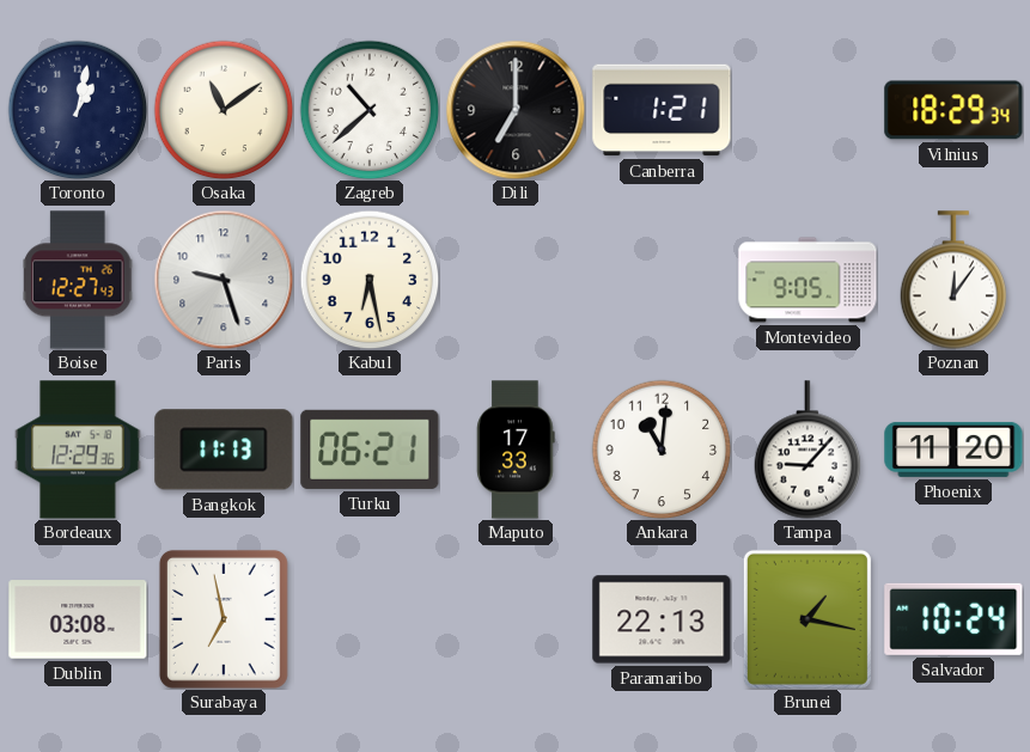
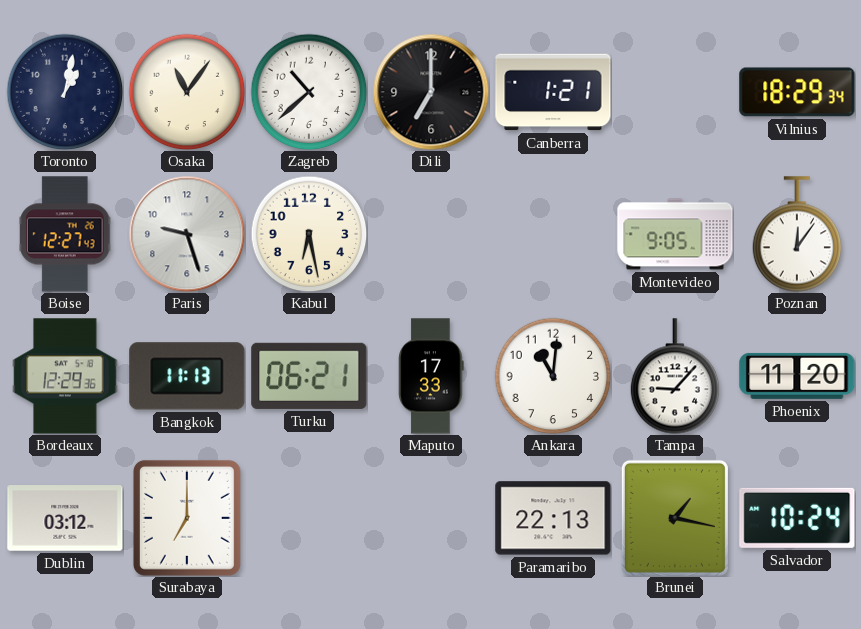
Osaka: 11:09 -> 11:06 (187, 92)
Dublin: 03:08 -> 03:12 (65, 518)
Surabaya: 6:58 -> 7:00 (187, 518)
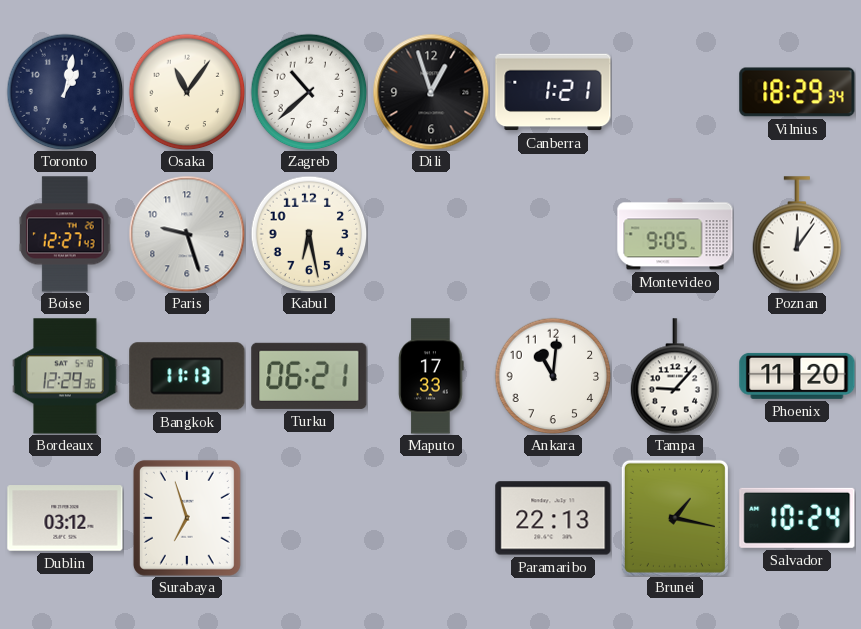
Dili: 7:00 -> 12:57 (431, 92)
Surabaya: 7:00 -> 6:57 (187, 518)
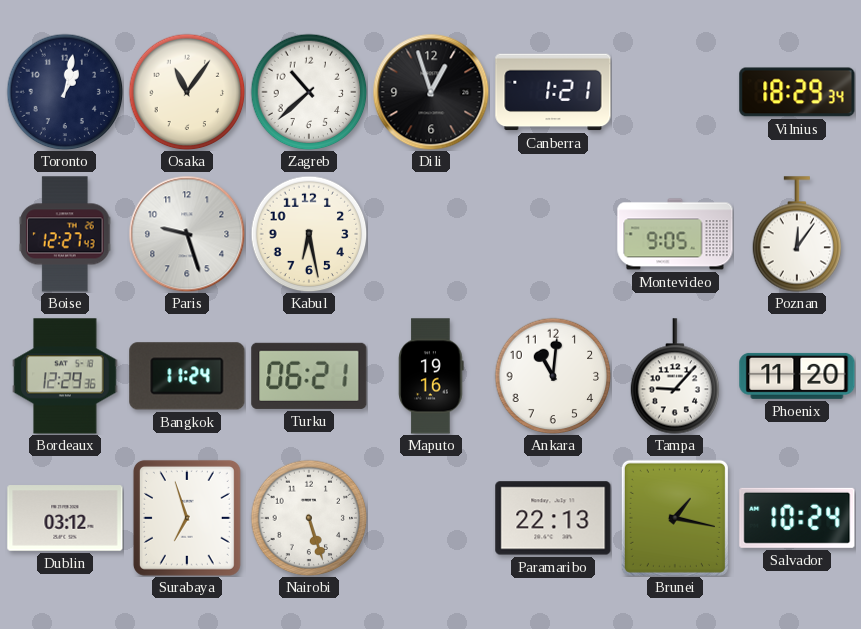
Bangkok: 11:13 -> 11:24 (187, 376)
Maputo: 17:33 -> 19:16 (431, 376)
Nairobi: none -> 5:27 (309, 518)
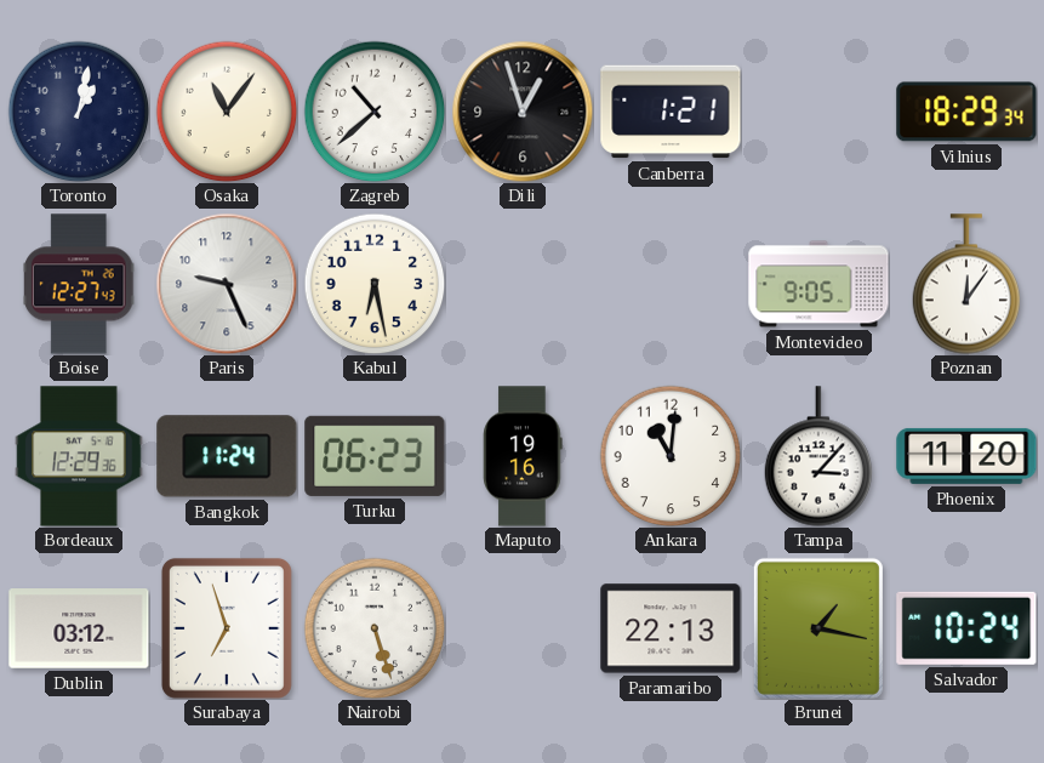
Paris: 9:27 -> 9:26 (227, 284)
Turku: 06:21 -> 06:23 (375, 456)
Tampa: 9:07 -> 3:07 (818, 456)
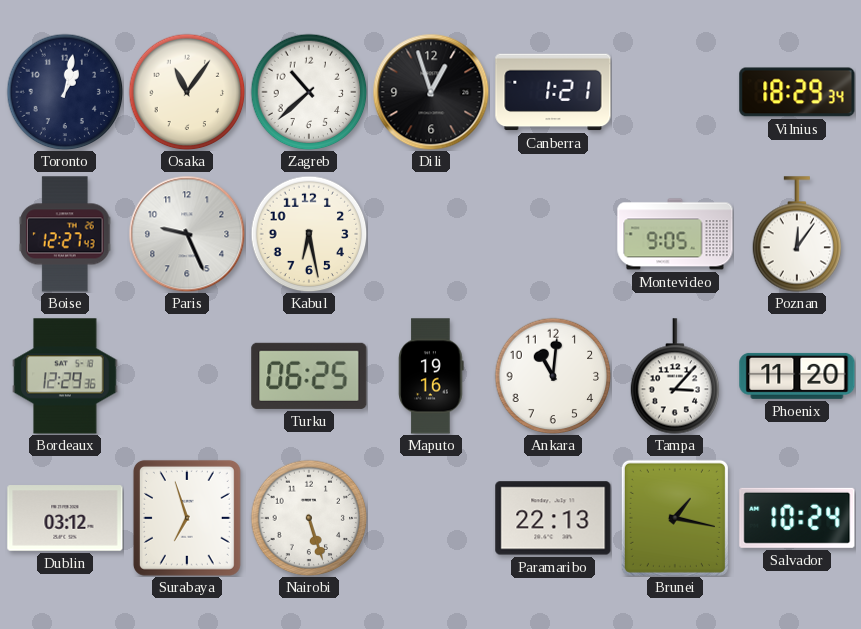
Bangkok: 11:24 -> none (227, 456)
Turku: 06:23 -> 06:25 (309, 376)
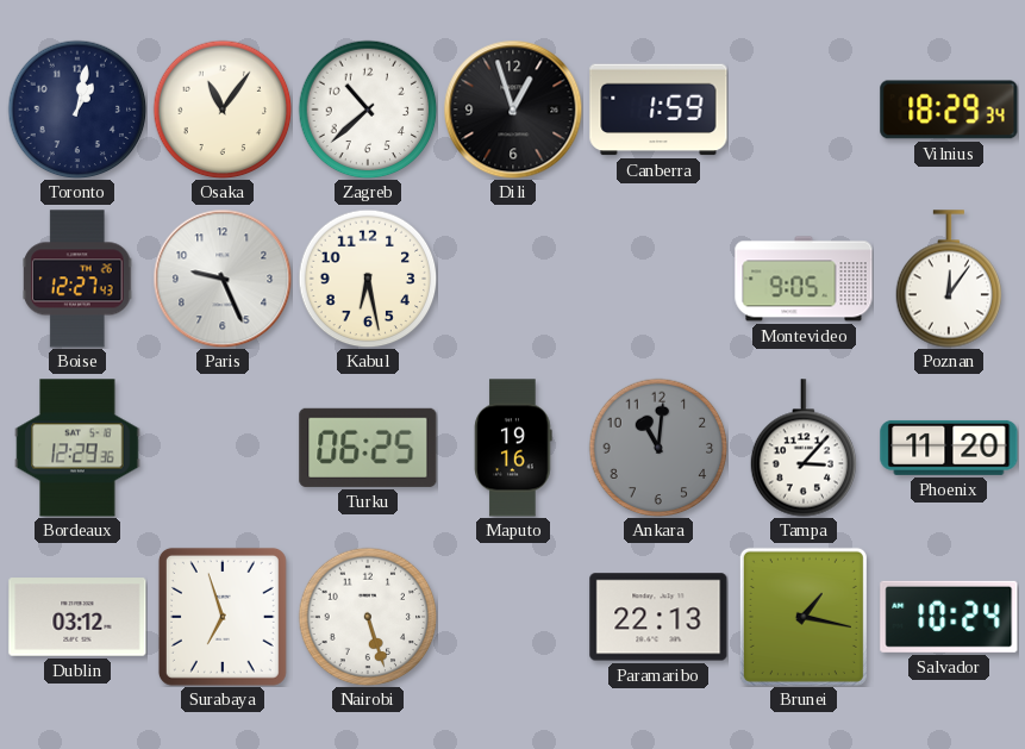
Canberra: 1:21 -> 1:59 (658, 110)
Ankara dial: white -> grey (658, 448)
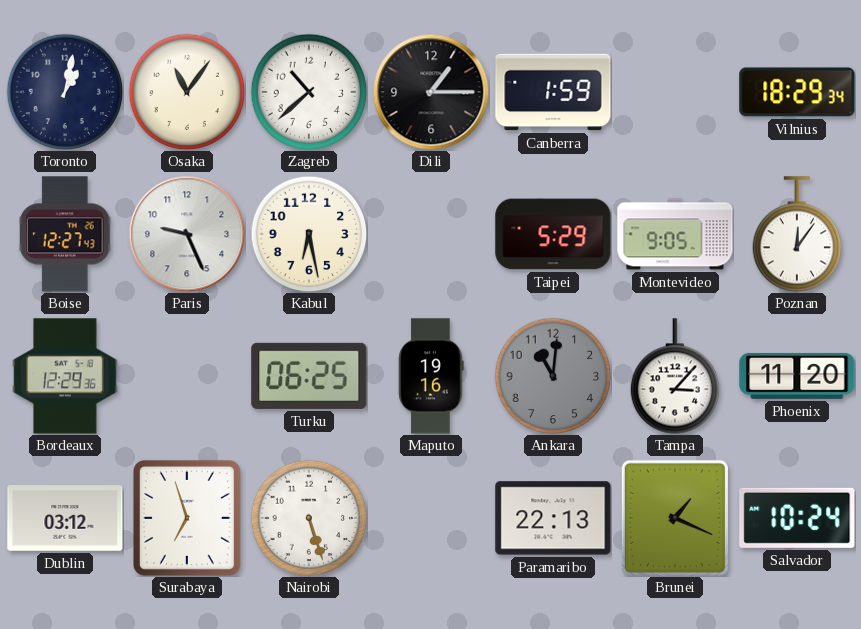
Dili: 12:57 -> 1:15 (431, 92)
Taipei: none -> 5:29 (553, 234)
Brunei: 1:17 -> 1:19 (675, 518)
